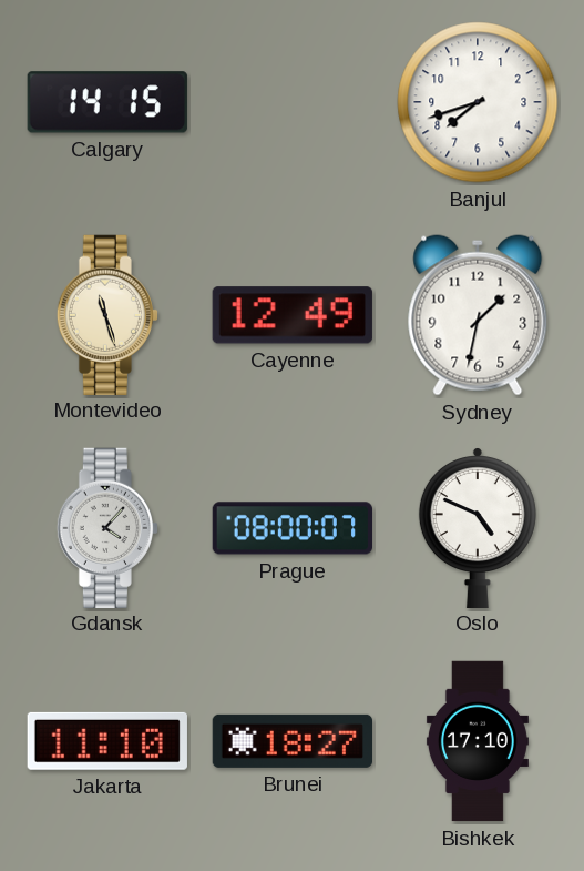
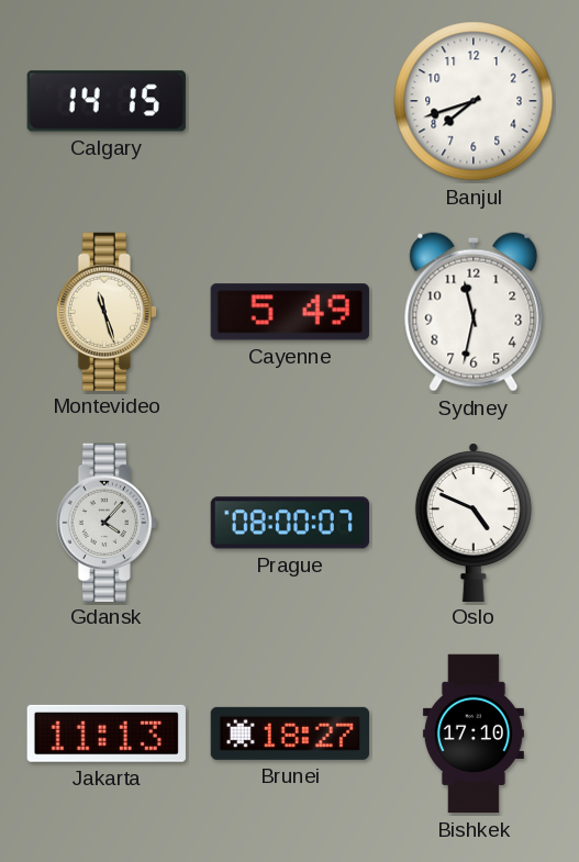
Cayenne: 12:49 -> 5:49 (290, 312)
Sydney: 1:32 -> 11:32 (474, 312)
Jakarta: 11:10 -> 11:13 (107, 734)
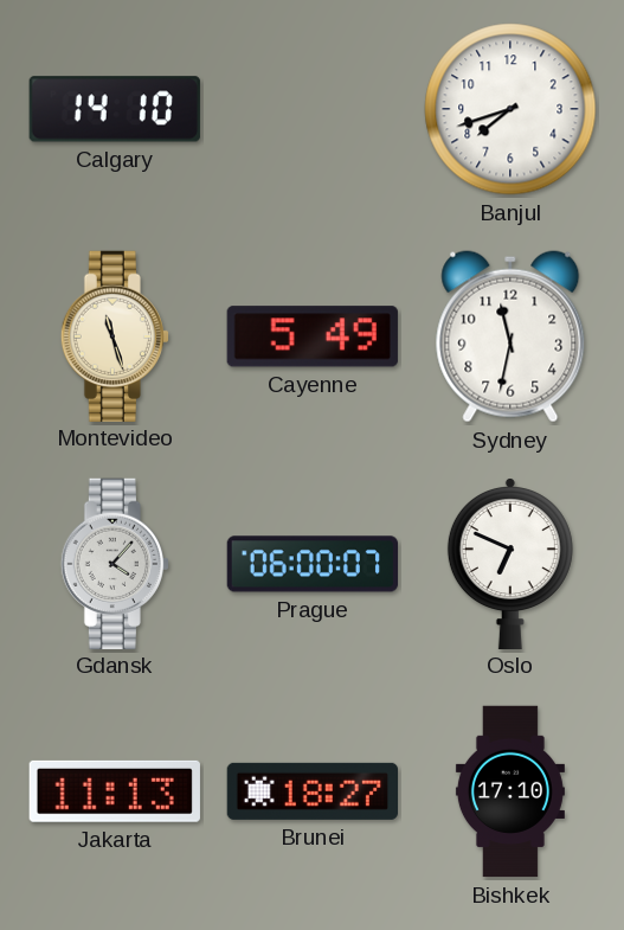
Calgary: 14:15 -> 14:10 (115, 109)
Prague: 08:00 -> 06:00 (311, 564)
Oslo: 4:49 -> 6:49 (510, 564)
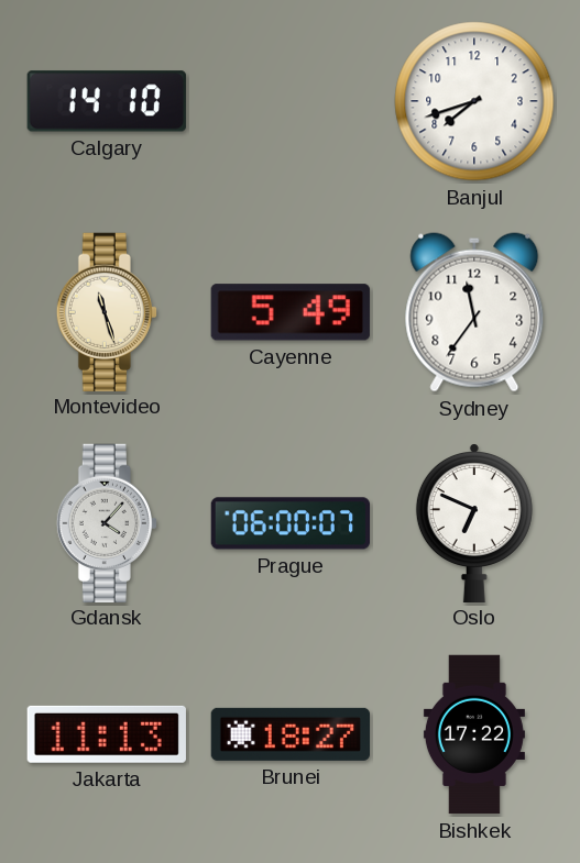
Sydney: 11:32 -> 11:36 (474, 312)
Bishkek: 17:10 -> 17:22 (474, 734)
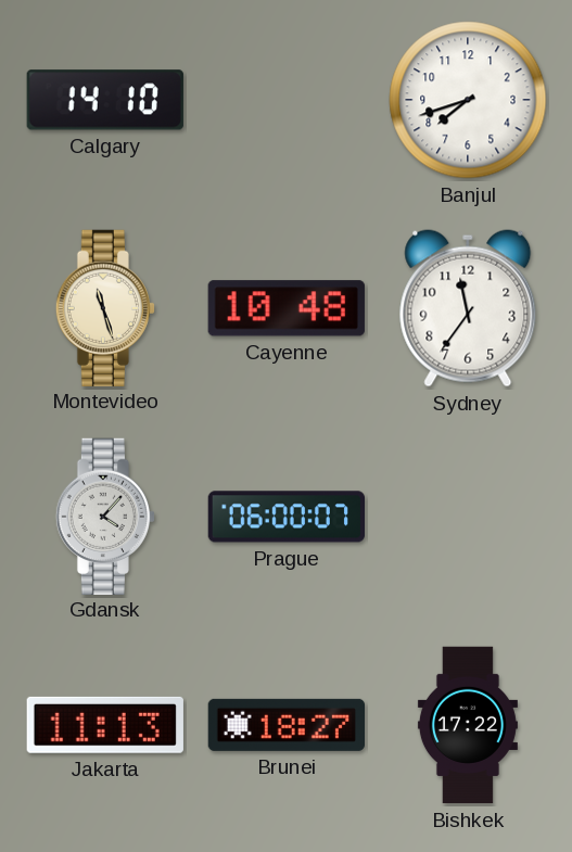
Cayenne: 5:49 -> 10:48 (287, 308)
Oslo: 6:49 -> none (474, 523)
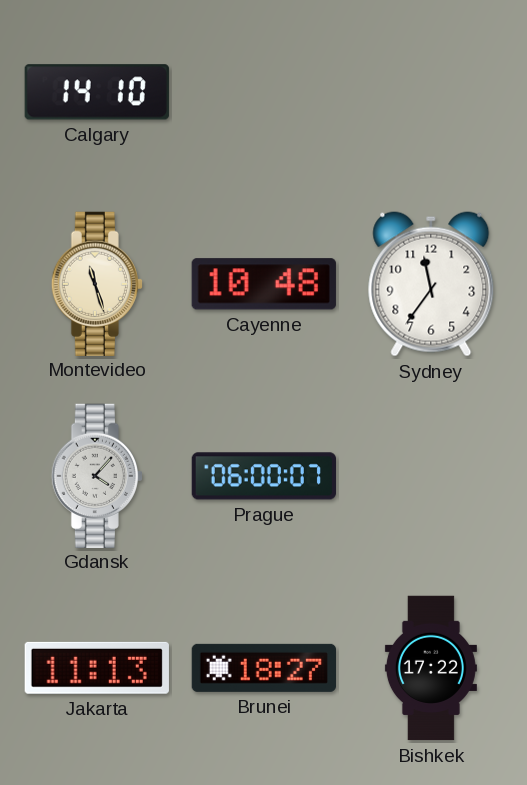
Banjul: 7:42 -> none (468, 100)
